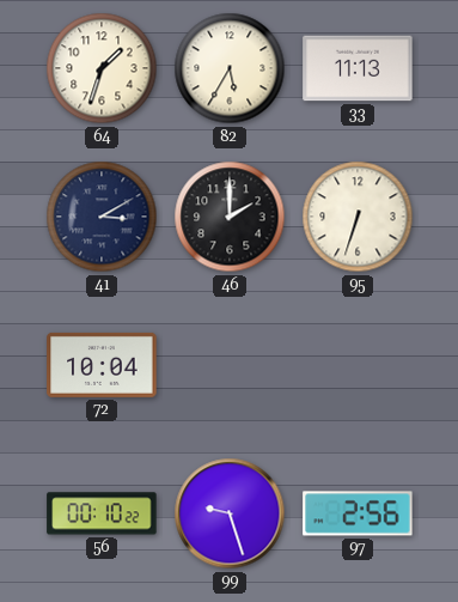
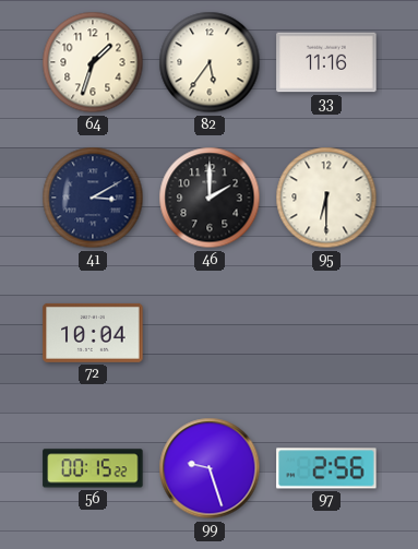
82: 5:35 -> 5:36 (210, 62)
33: 11:13 -> 11:16 (326, 62)
95: 6:33 -> 6:30 (326, 198)
56: 00:10 -> 00:15 (93, 468)
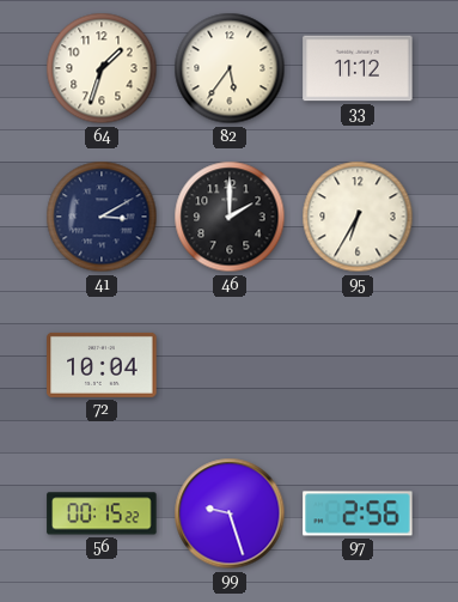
33: 11:16 -> 11:12 (358, 68)
95: 6:30 -> 6:35 (358, 217)
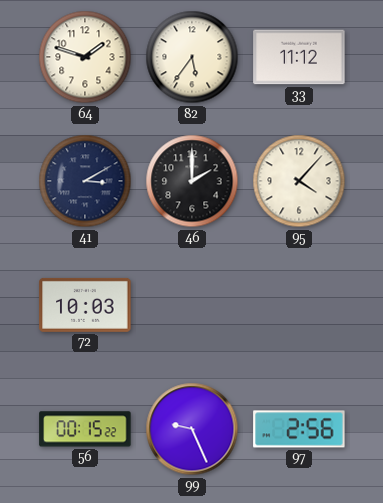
64: 1:33 -> 1:48 (85, 57)
95: 6:35 -> 4:07 (299, 181)
72: 10:04 -> 10:03 (85, 305)
99: 9:27 -> 9:26 (192, 429)
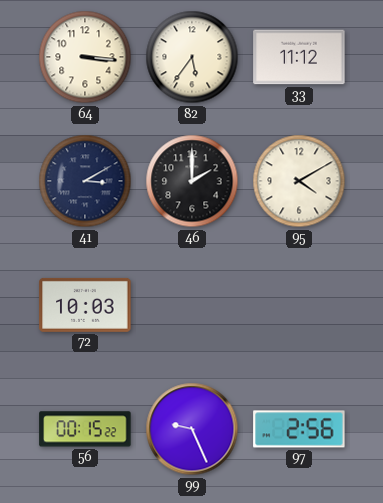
64: 1:48 -> 3:16 (85, 57)
95: 4:07 -> 4:10 (299, 181)
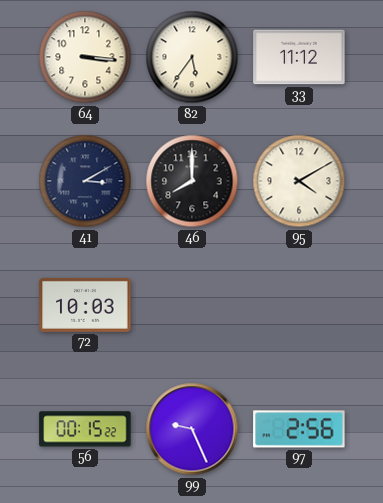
46: 2:00 -> 8:00 (192, 181)
